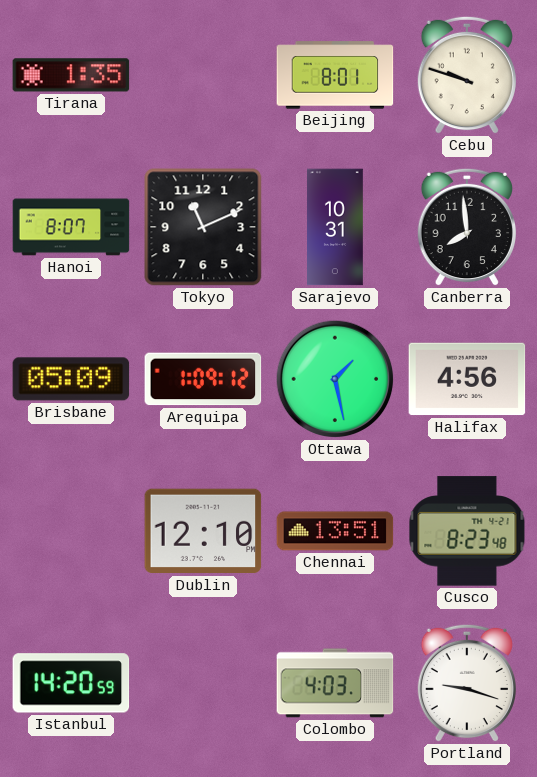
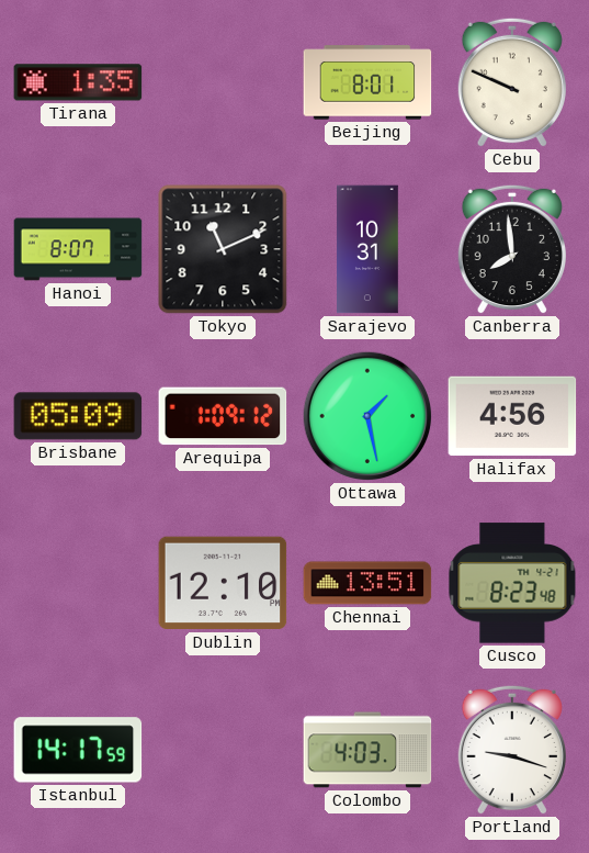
Cebu: 9:48 -> 9:49 (512, 82)
Istanbul: 14:20 -> 14:17 (78, 750)
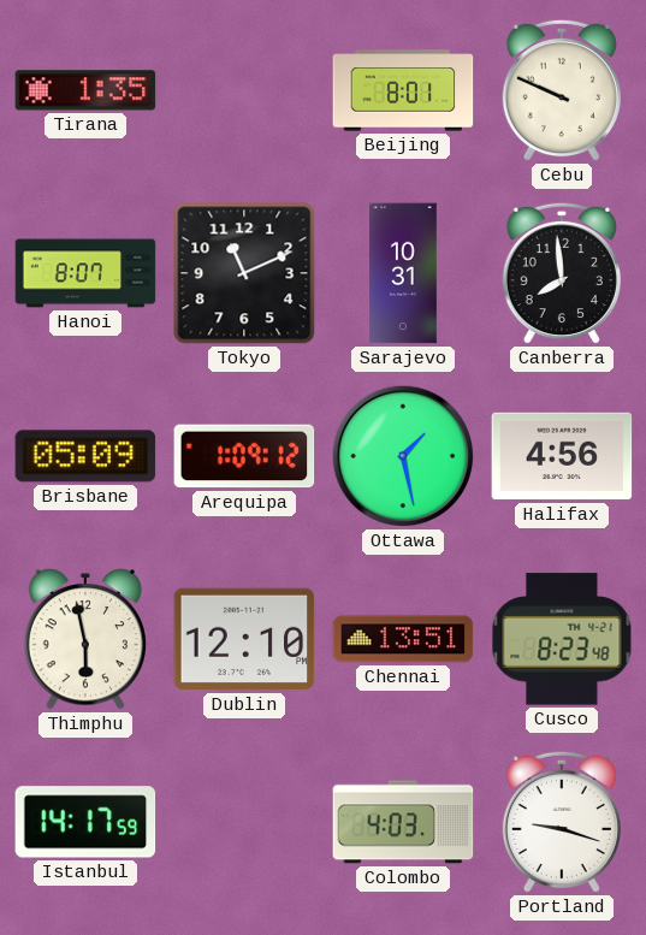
Thimphu: none -> 5:58 (85, 639)
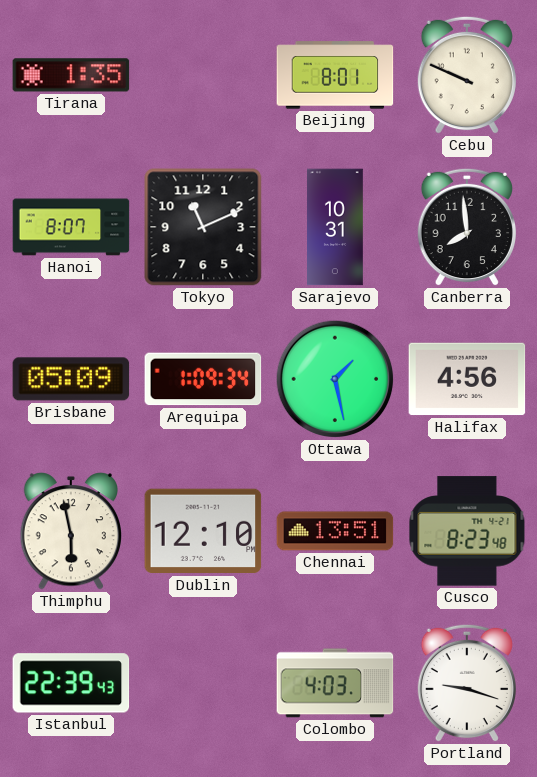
Arequipa: 1:09:12 -> 1:09:34 (203, 379)
Istanbul: 14:17 -> 22:39 (71, 683)
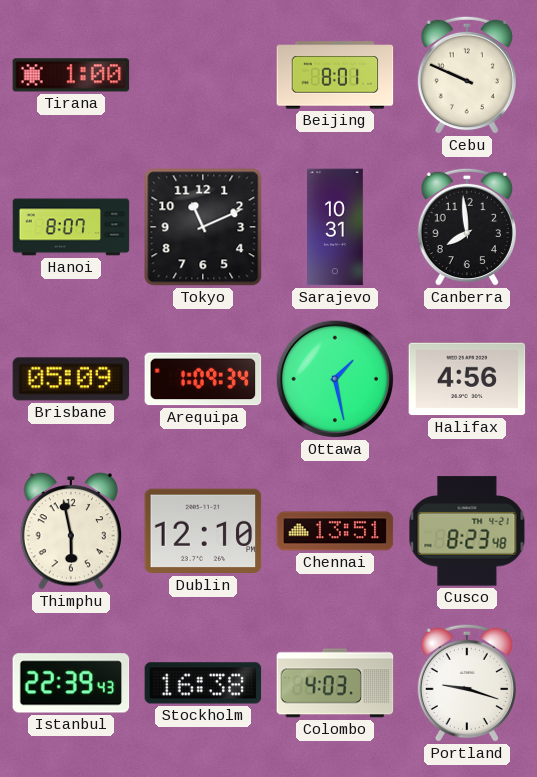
Tirana: 1:35 -> 1:00 (71, 75)
Stockholm: none -> 16:38 (203, 683)
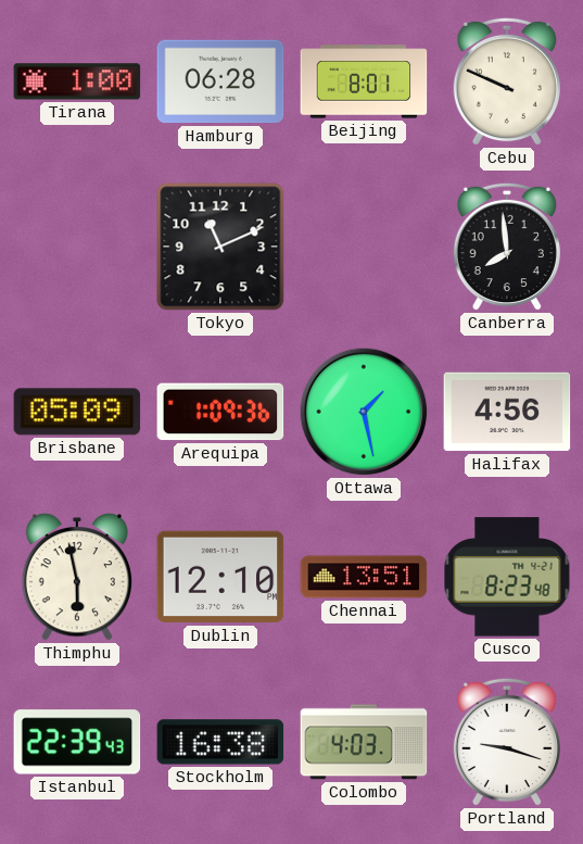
Hamburg: none -> 06:28 (220, 81)
Hanoi: 8:07 -> none (71, 227)
Sarajevo: 10:31 -> none (336, 227)
Arequipa: 1:09:34 -> 1:09:36 (220, 412)
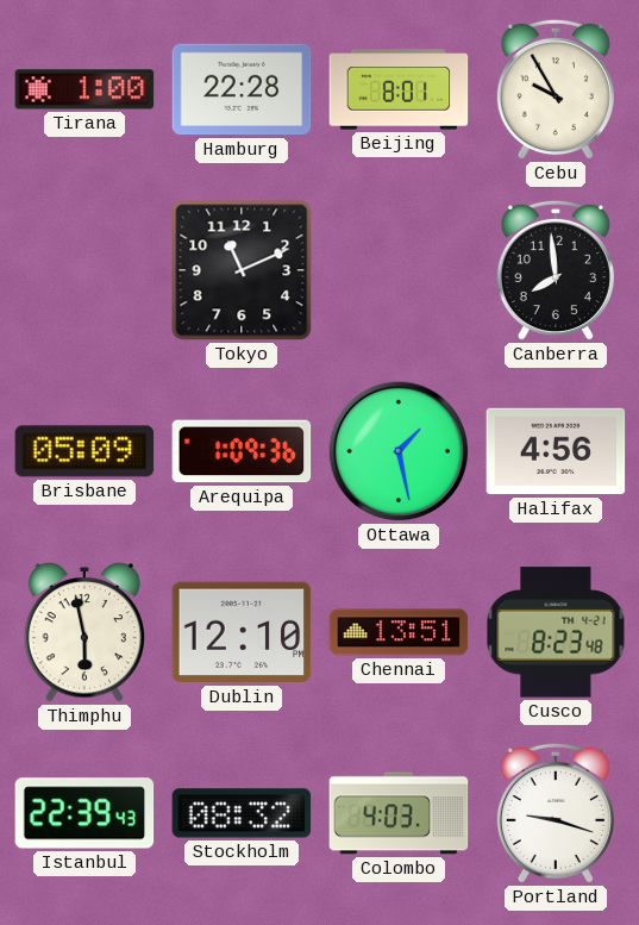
Hamburg: 06:28 -> 22:28 (242, 89)
Cebu: 9:49 -> 9:55 (556, 89)
Stockholm: 16:38 -> 08:32 (242, 813)
